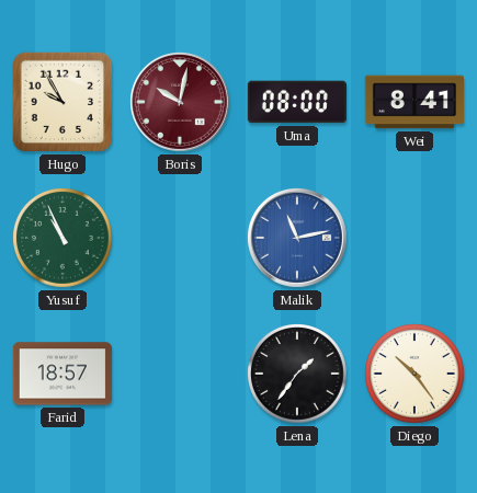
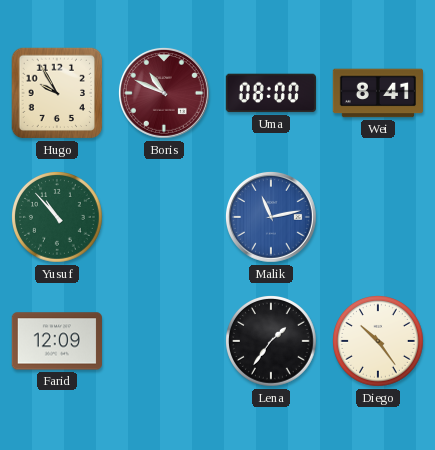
Boris: 10:02 -> 10:49 (165, 94)
Yusuf: 10:56 -> 10:53 (58, 218)
Farid: 18:57 -> 12:09 (57, 341)
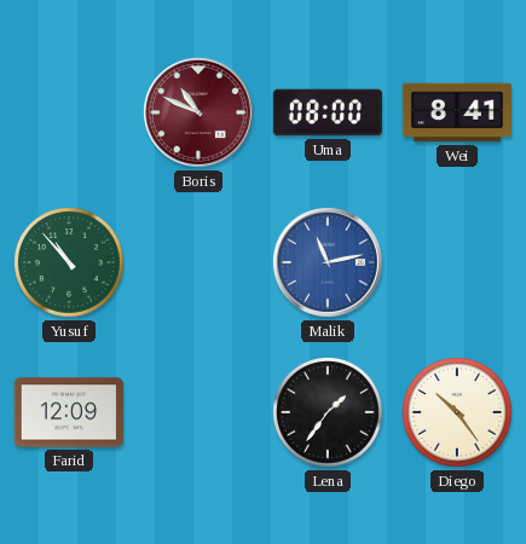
Hugo: 9:55 -> none (57, 93)
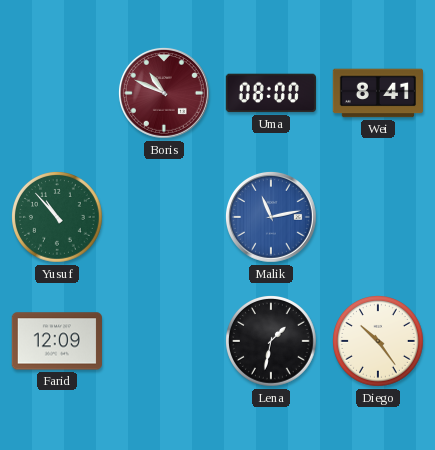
Lena: 1:36 -> 1:32 (272, 342)
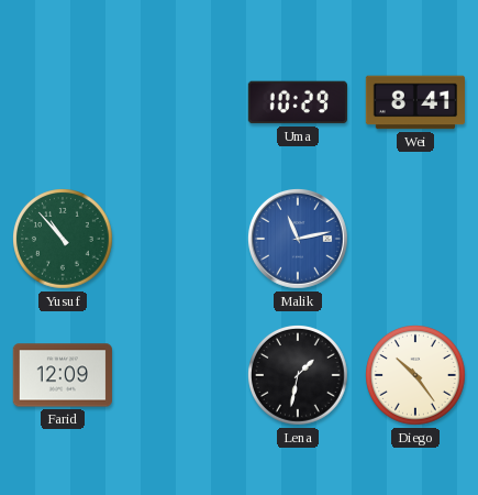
Boris: 10:49 -> none (165, 94)
Uma: 08:00 -> 10:29 (297, 102)
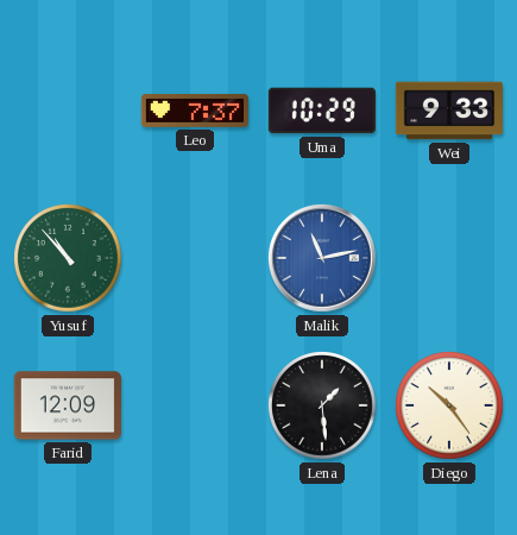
Leo: none -> 7:37 (194, 111)
Wei: 8:41 -> 9:33 (448, 111)
Lena: 1:32 -> 1:29 (323, 407)
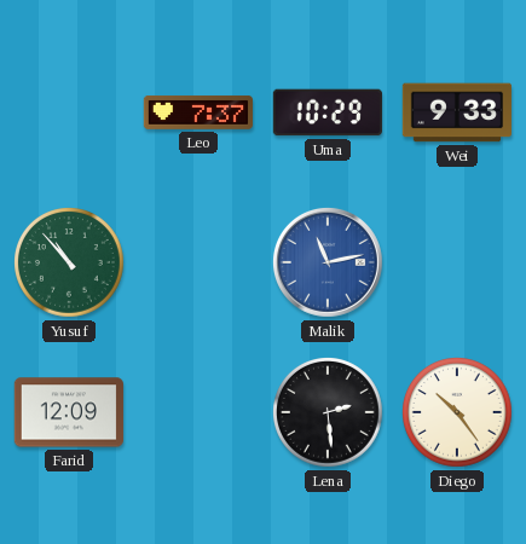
Lena: 1:29 -> 2:29 (329, 413)
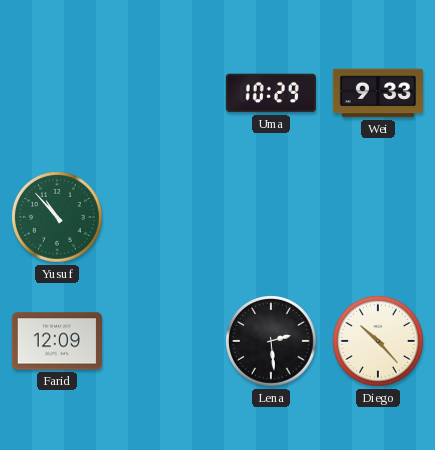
Leo: 7:37 -> none (197, 112)
Malik: 11:13 -> none (329, 264)
Diego: 10:24 -> 10:23 (379, 342)
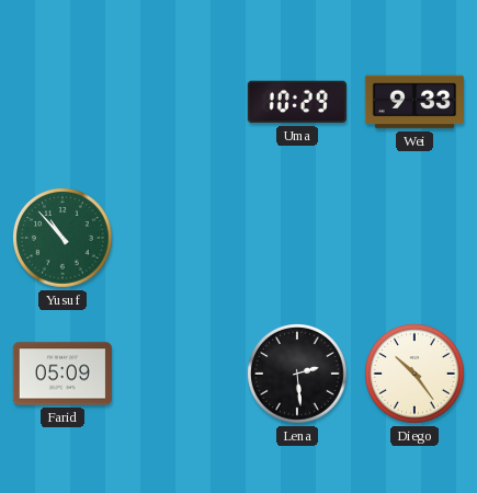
Farid: 12:09 -> 05:09 (63, 374)
Diego: 10:23 -> 10:24 (416, 375)
